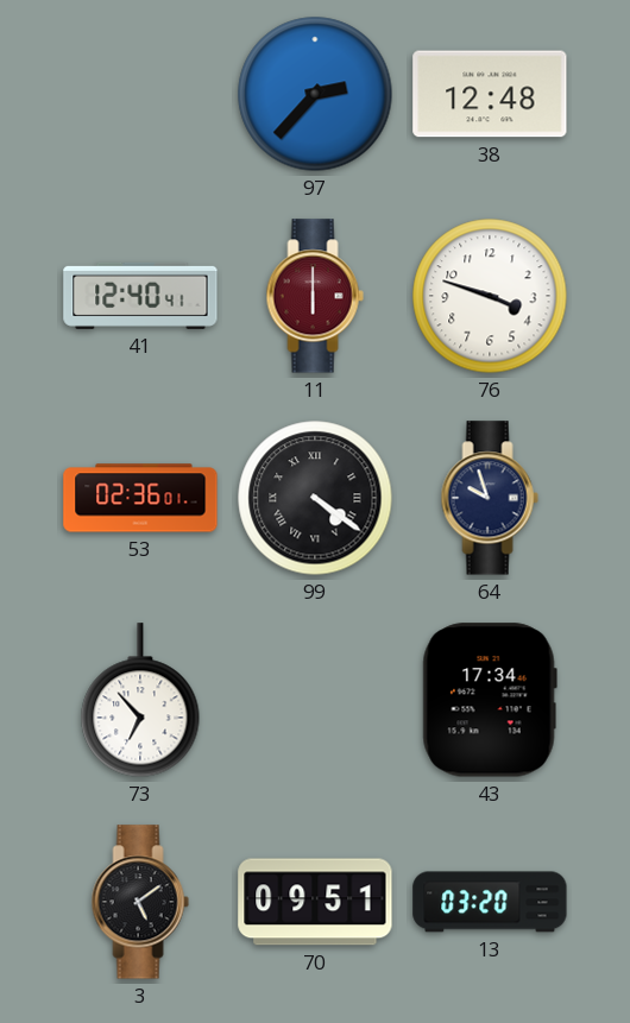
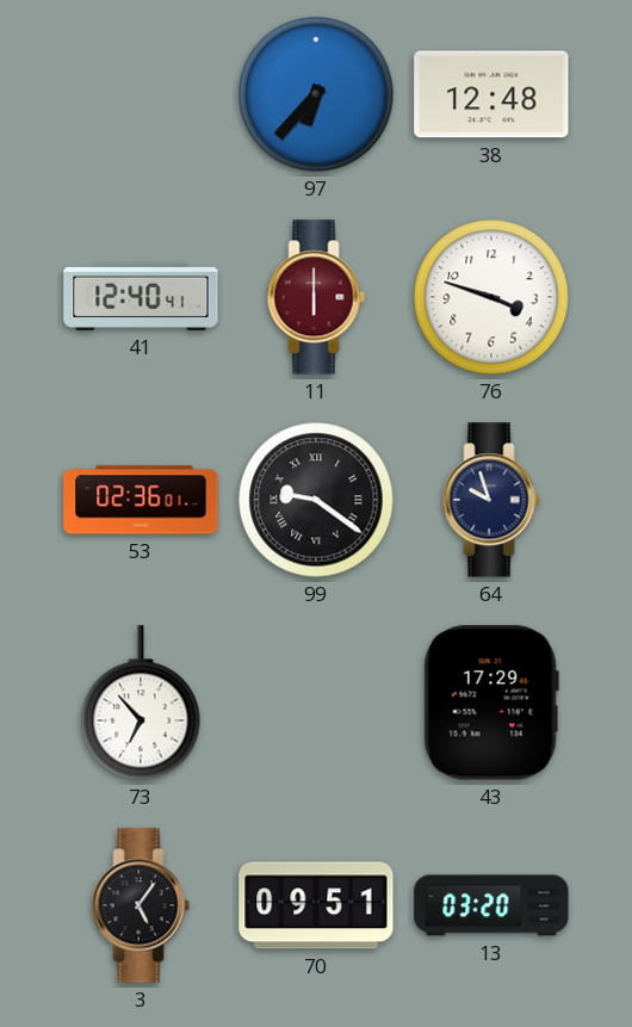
97: 2:37 -> 6:37 (316, 94)
99: 4:21 -> 9:21 (316, 500)
43: 17:34 -> 17:29 (491, 703)
3: 5:09 -> 5:06 (141, 905)
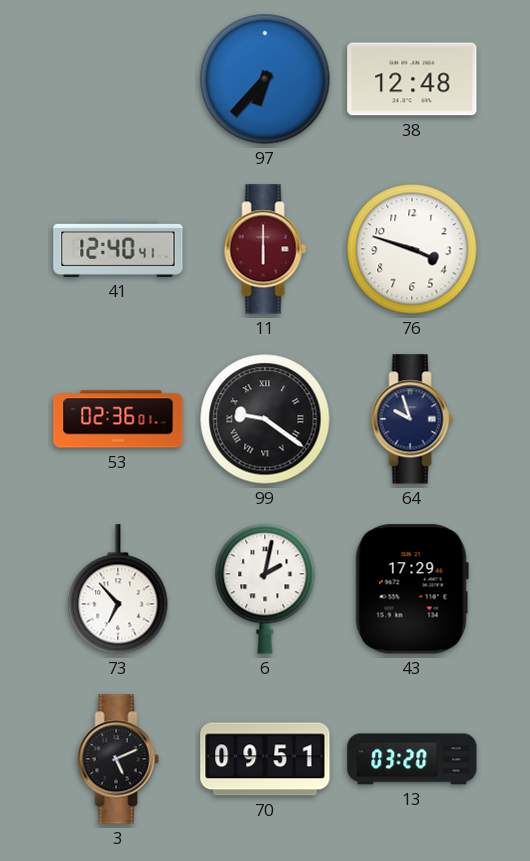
6: none -> 2:02 (265, 589)
3: 5:06 -> 5:11 (118, 759)
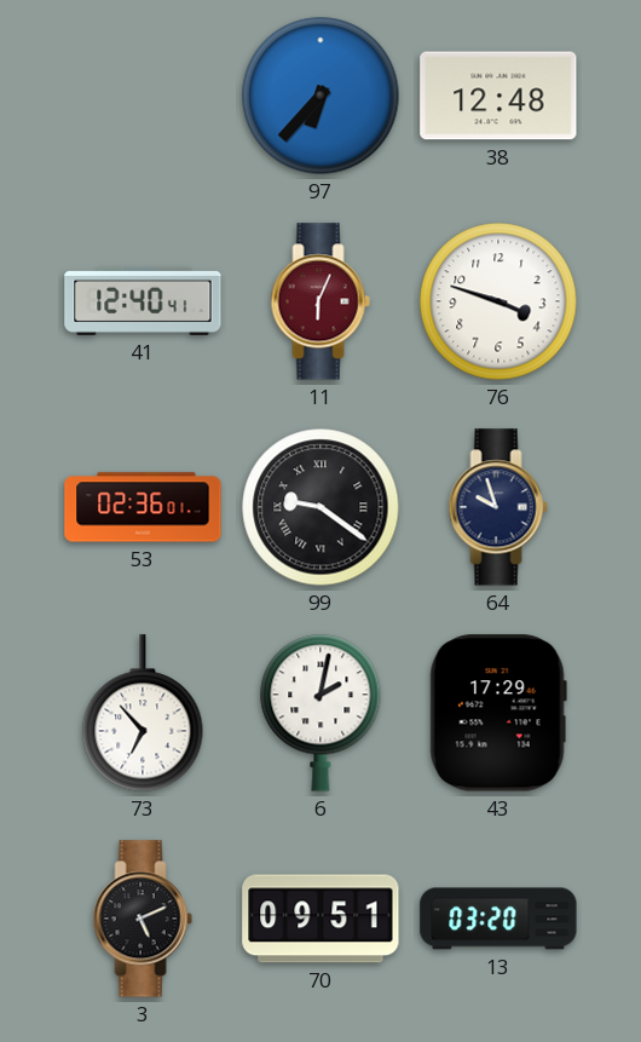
11: 6:00 -> 6:04 (320, 301)
